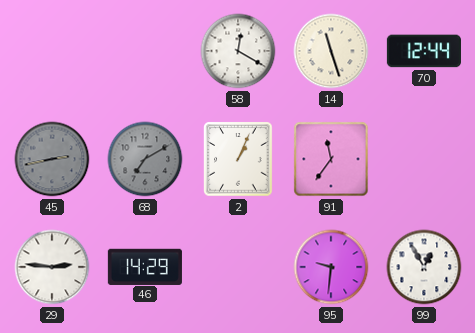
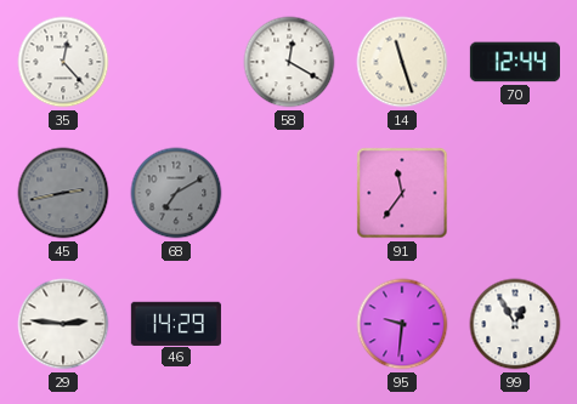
35: none -> 12:23 (63, 62)
2: 1:04 -> none (238, 159)
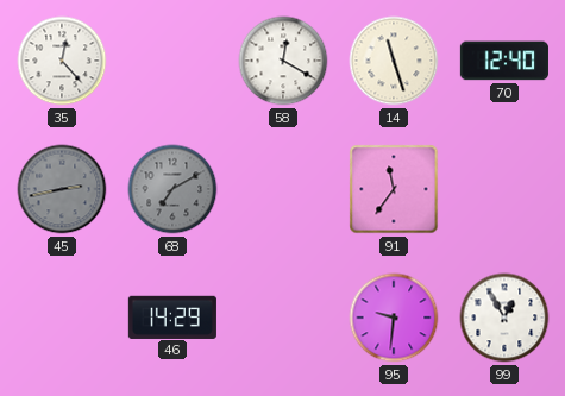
70: 12:44 -> 12:40 (504, 61)
29: 2:46 -> none (63, 324)
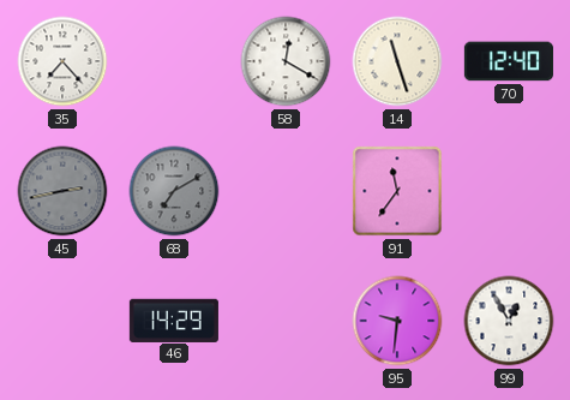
35: 12:23 -> 7:23 (62, 61)
